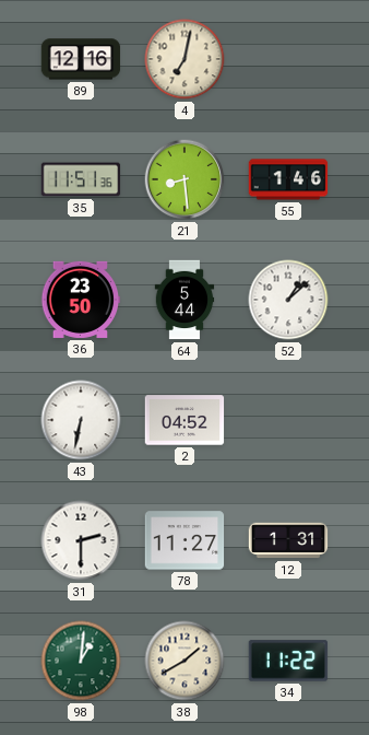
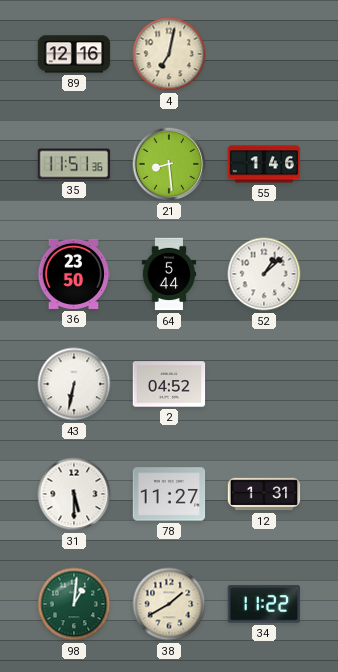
31: 2:30 -> 5:30 (74, 494)
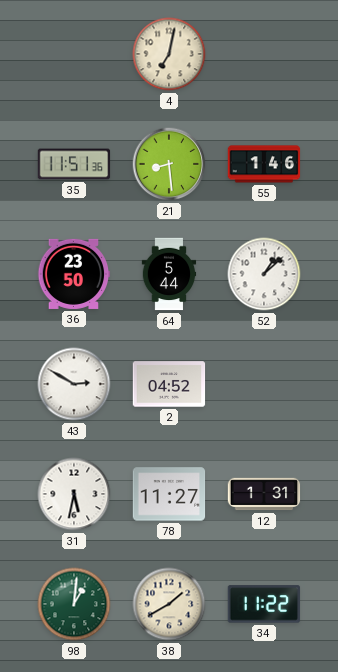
89: 12:16 -> none (74, 54)
43: 6:32 -> 2:50 (74, 384)
31: 5:30 -> 5:32 (74, 494)
